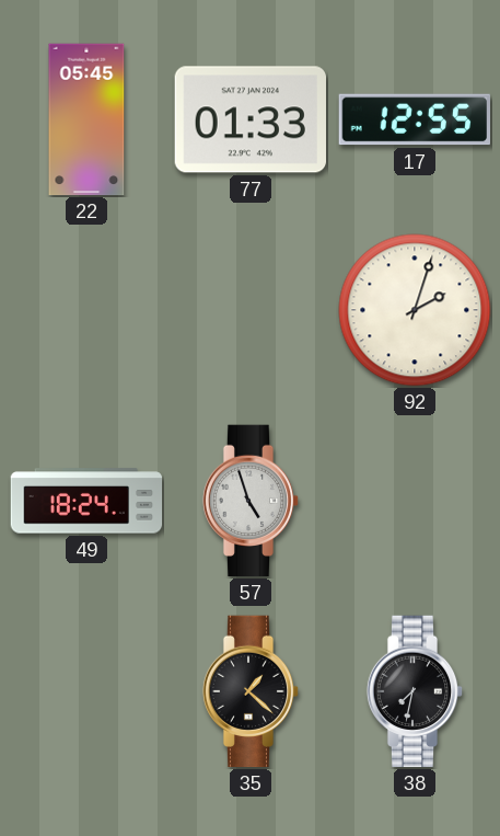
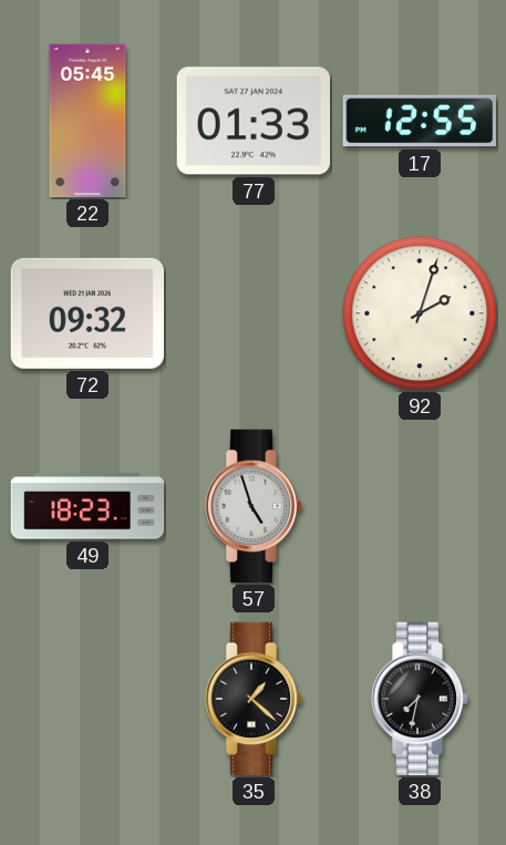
72: none -> 09:32 (86, 313)
49: 18:24 -> 18:23 (87, 506)
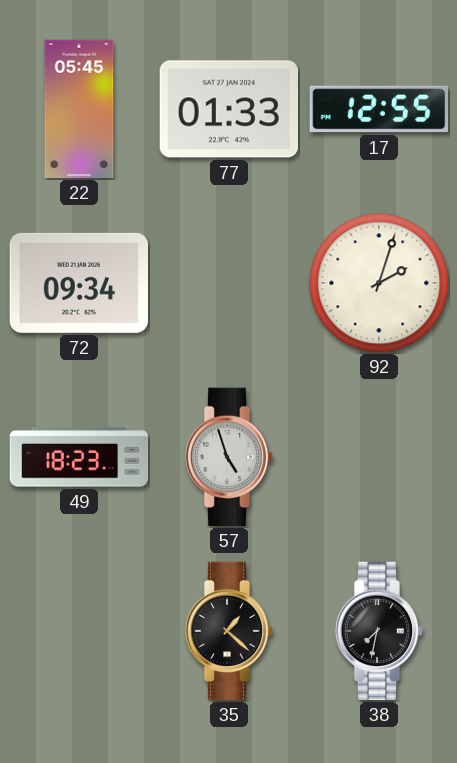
72: 09:32 -> 09:34 (78, 283)
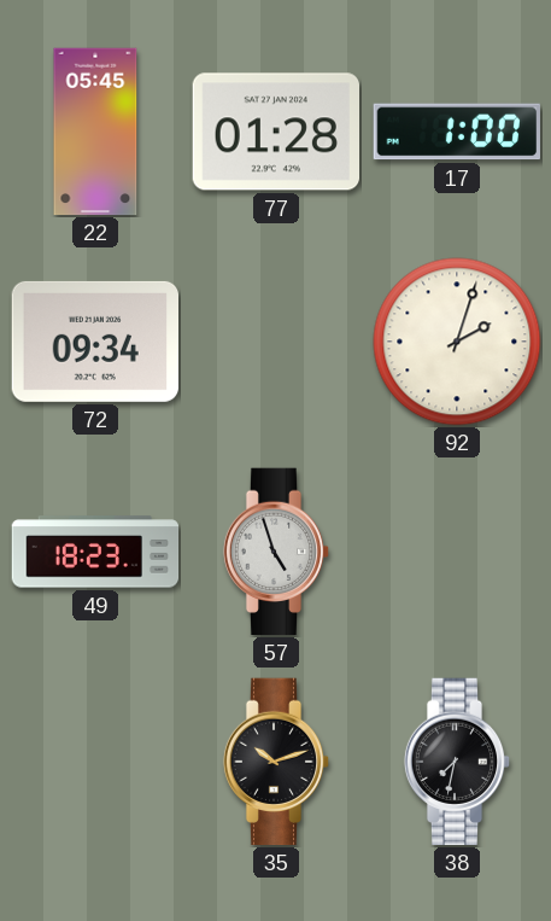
77: 01:33 -> 01:28 (275, 132)
17: 12:55 -> 1:00 (457, 132)
35: 1:22 -> 10:12 (276, 762)
